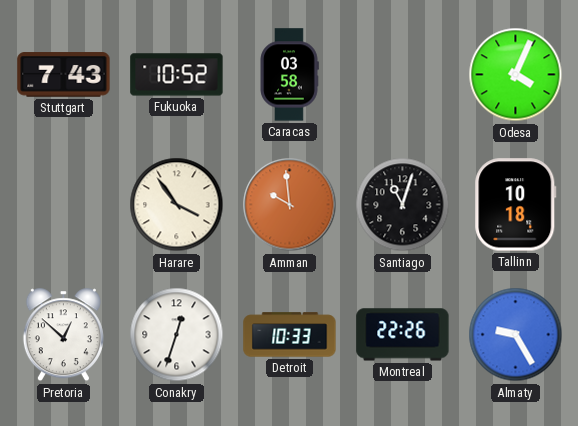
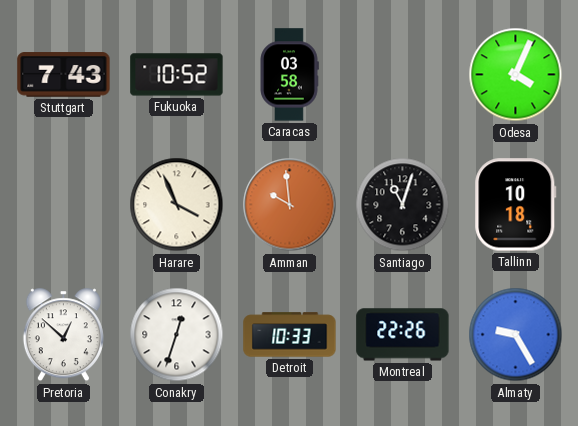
Harare: 3:54 -> 3:56 (177, 205)
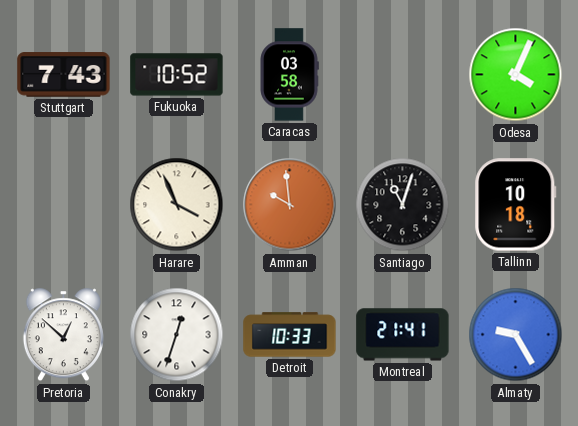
Montreal: 22:26 -> 21:41 (403, 335)
